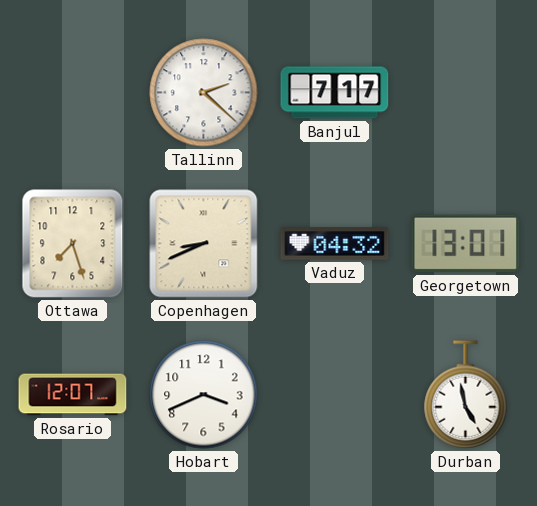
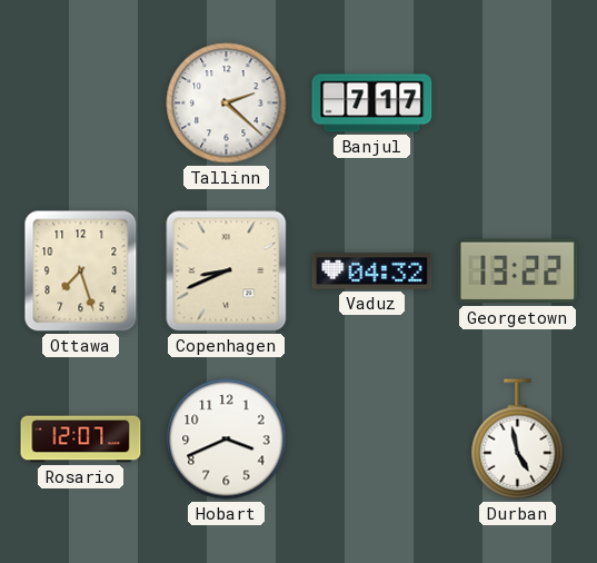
Georgetown: 13:01 -> 13:22 (518, 271)
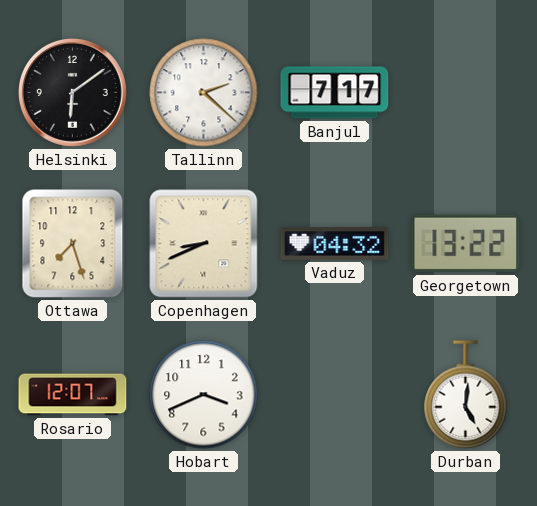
Helsinki: none -> 6:09 (72, 92)
Durban: 4:58 -> 5:01 (466, 395)
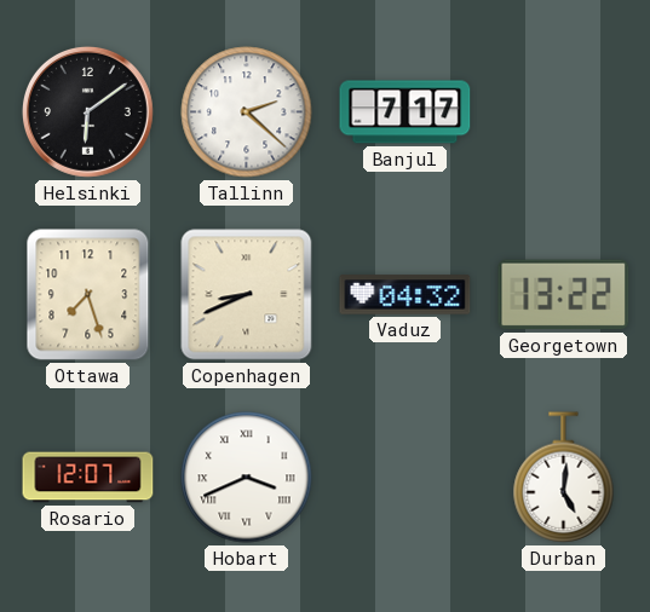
Hobart numerals: Arabic -> Roman (247, 478)
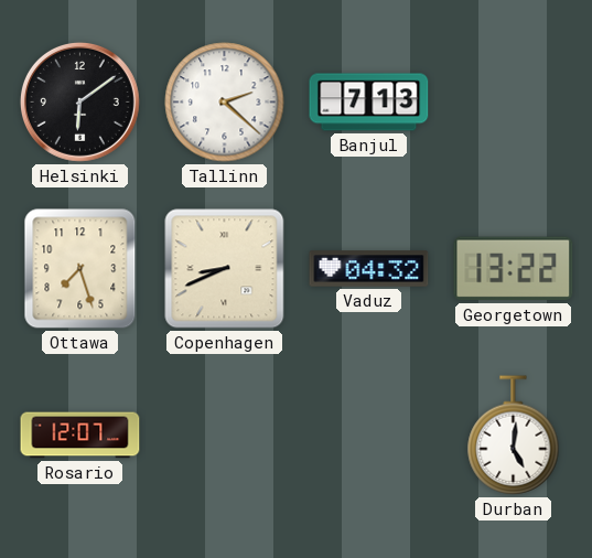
Banjul: 7:17 -> 7:13 (369, 103)
Hobart: 3:41 -> none (247, 478)
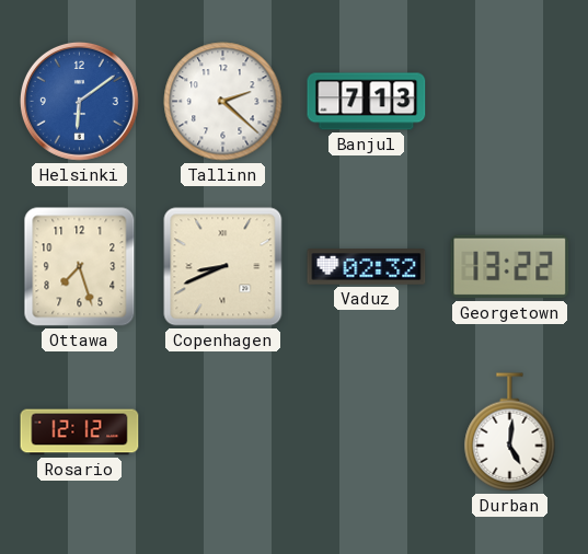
Helsinki dial: black -> blue (79, 101)
Vaduz: 04:32 -> 02:32 (367, 267)
Rosario: 12:07 -> 12:12 (80, 432)
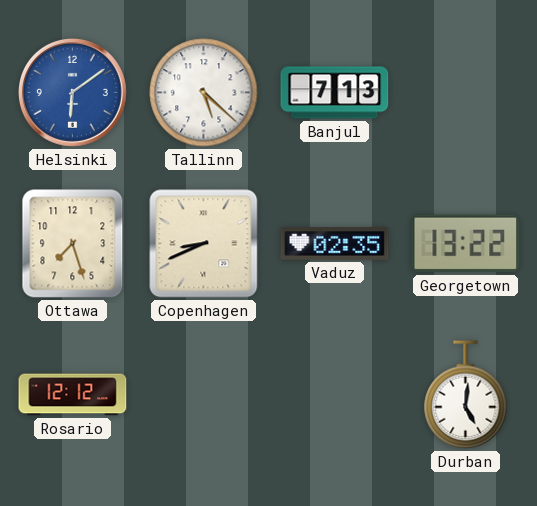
Tallinn: 2:22 -> 5:22 (204, 93)
Vaduz: 02:32 -> 02:35 (335, 244)
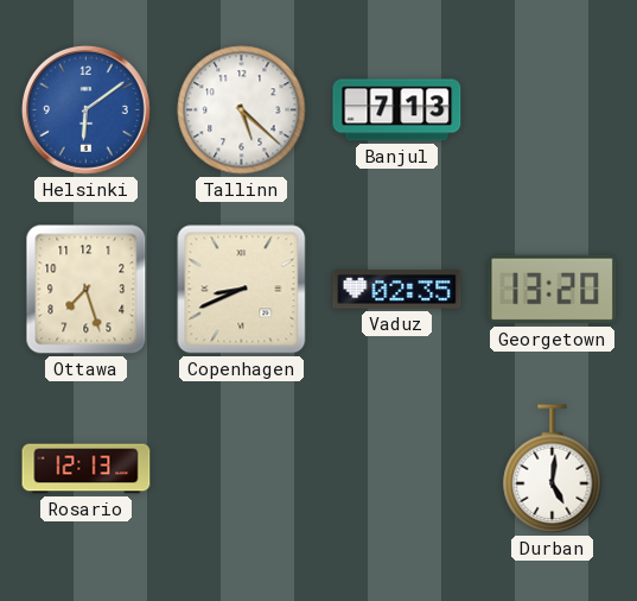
Georgetown: 13:22 -> 13:20 (553, 290)
Rosario: 12:12 -> 12:13 (87, 469)
